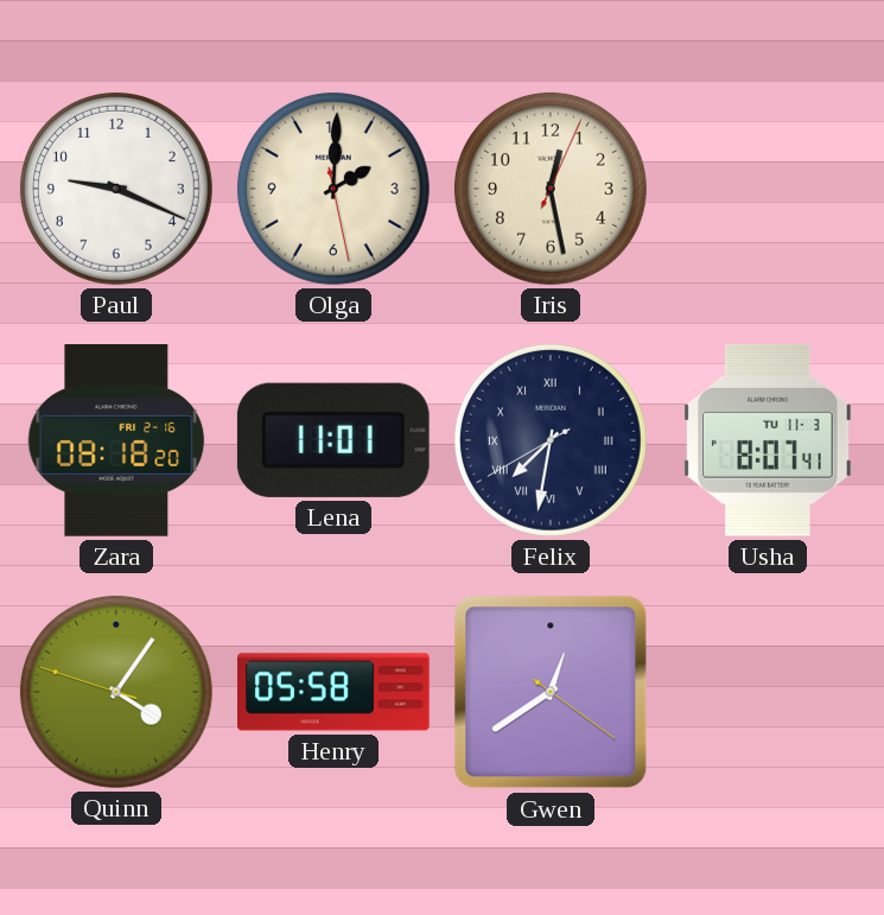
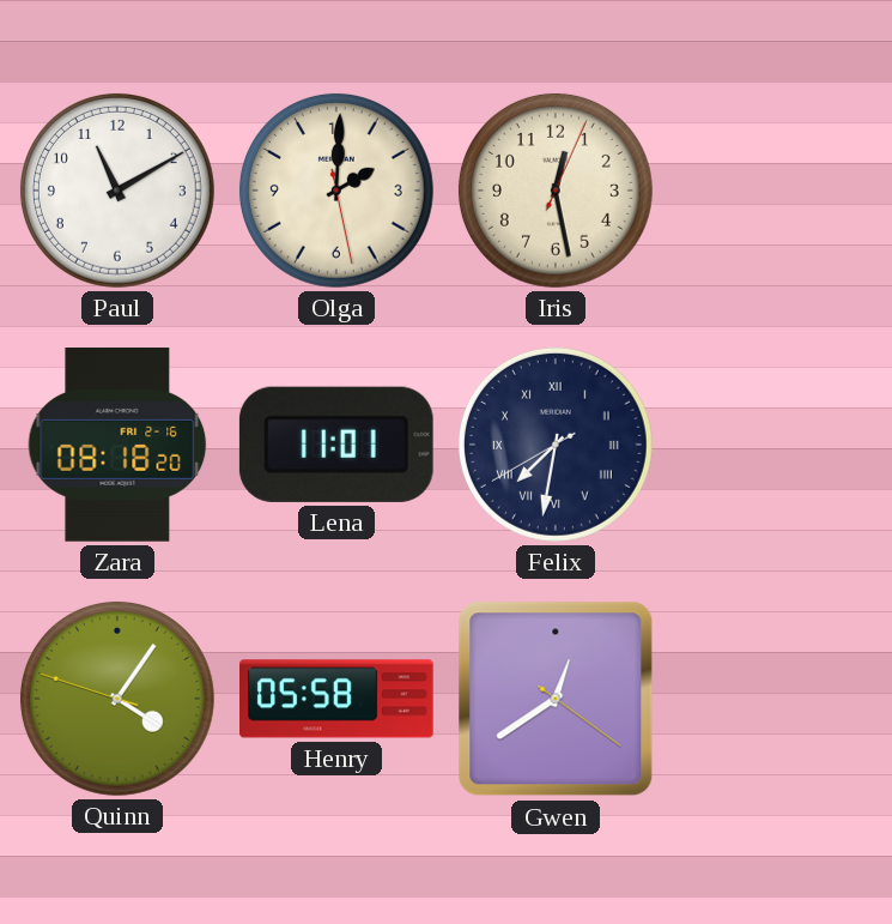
Paul: 9:19 -> 11:10 (117, 191)
Usha: 8:07 -> none (769, 440)
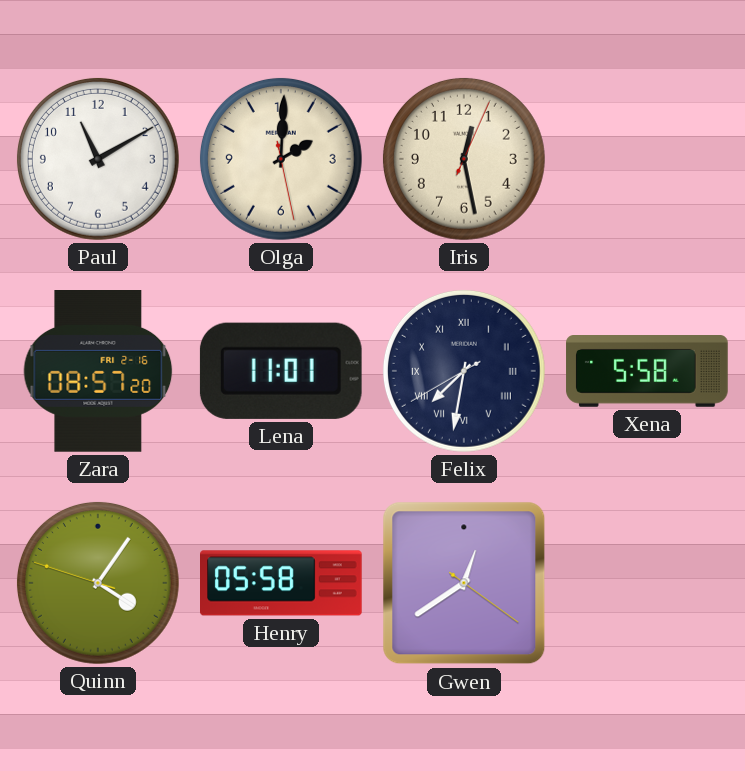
Zara: 08:18 -> 08:57 (98, 372)
Xena: none -> 5:58 (647, 372)
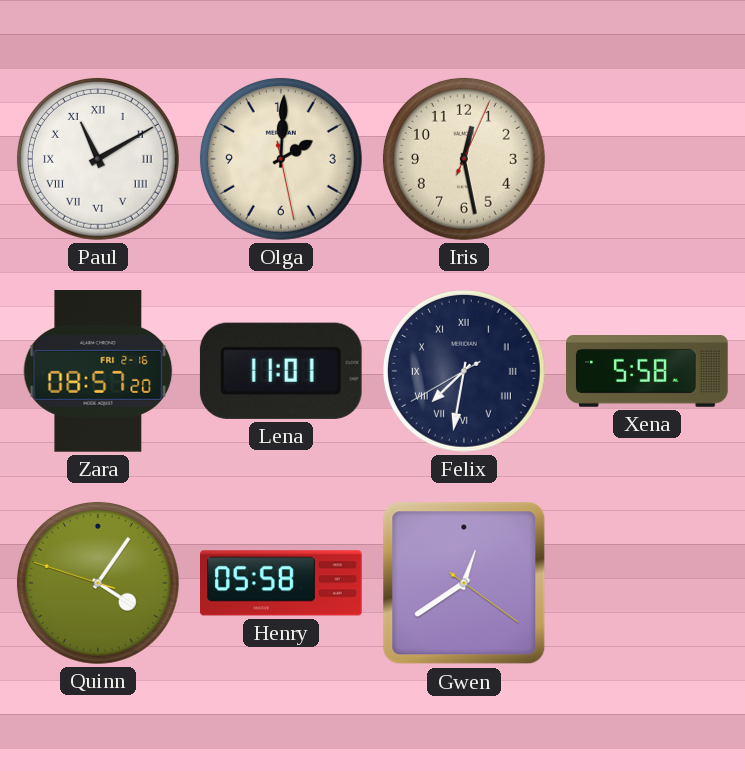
Paul numerals: Arabic -> Roman (98, 159)
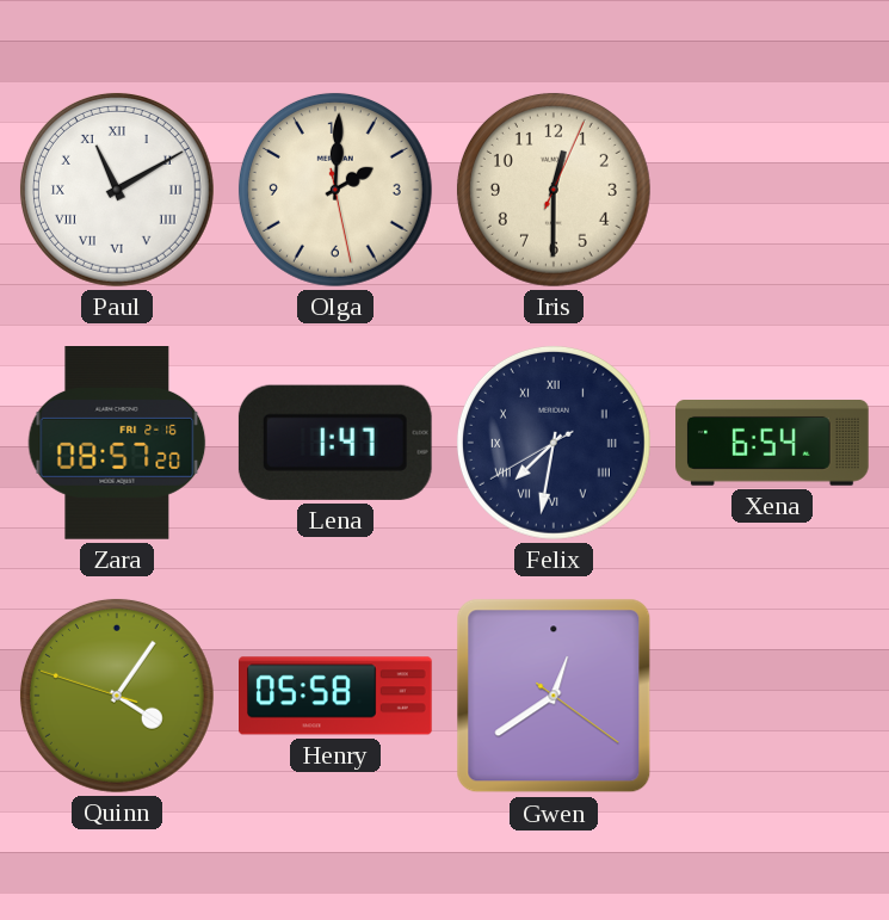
Iris: 12:28 -> 12:30 (554, 190)
Lena: 11:01 -> 1:47 (335, 443)
Xena: 5:58 -> 6:54 (772, 444)
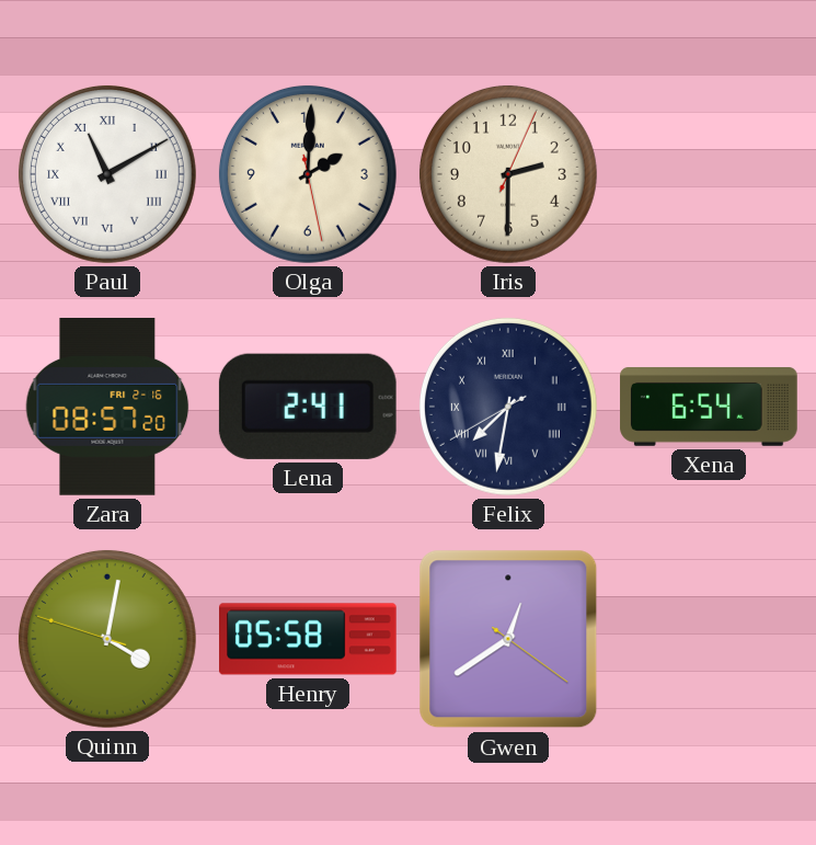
Iris: 12:30 -> 2:30 (508, 174)
Lena: 1:47 -> 2:41 (308, 407)
Quinn: 4:05 -> 4:01 (107, 639)
